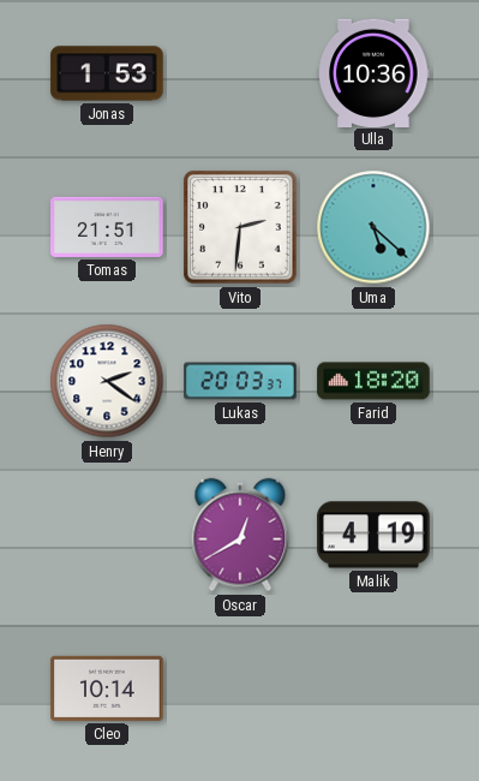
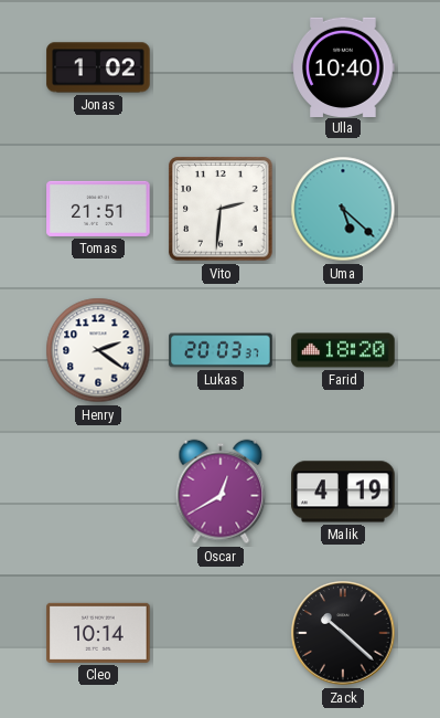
Jonas: 1:53 -> 1:02 (98, 67)
Ulla: 10:36 -> 10:40 (343, 66)
Zack: none -> 10:22 (343, 633)
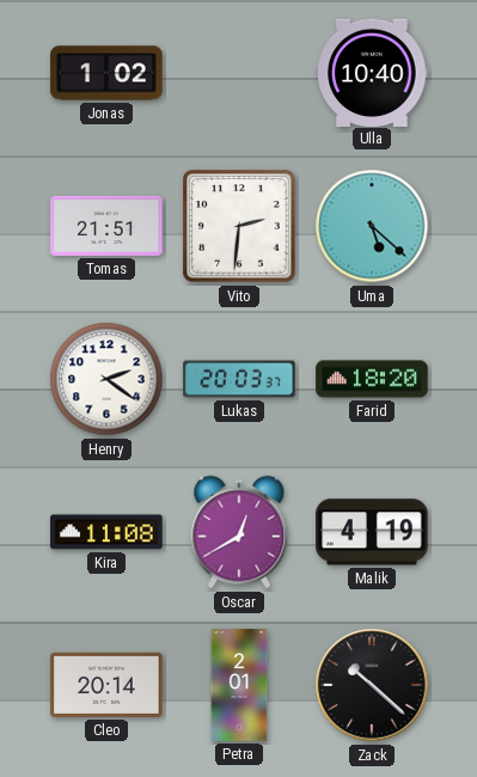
Kira: none -> 11:08 (106, 532)
Cleo: 10:14 -> 20:14 (106, 685)
Petra: none -> 2:01 (239, 685)
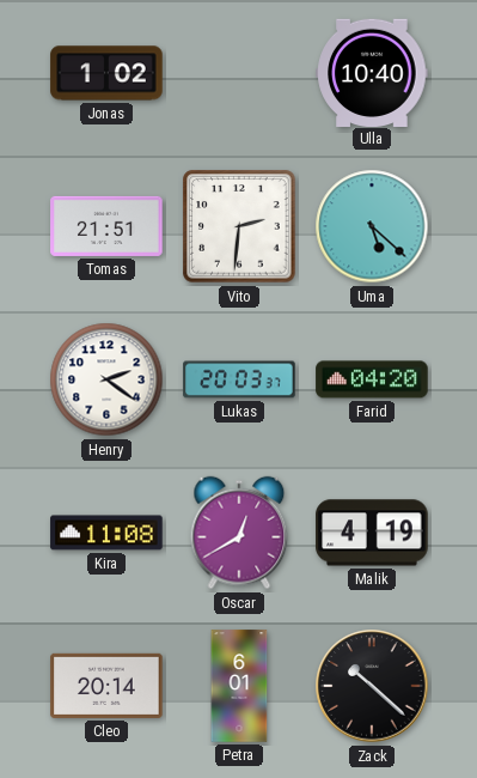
Farid: 18:20 -> 04:20 (372, 379)
Petra: 2:01 -> 6:01 (239, 686)
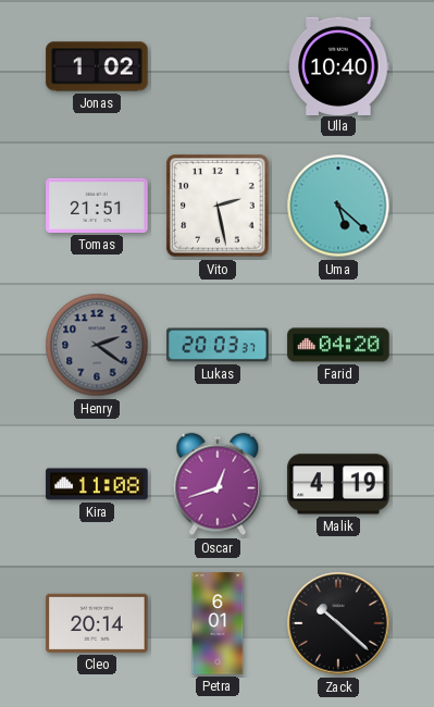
Vito: 2:31 -> 2:28 (218, 206)
Henry dial: white -> grey (97, 345)
Oscar: 12:40 -> 12:42 (218, 484)
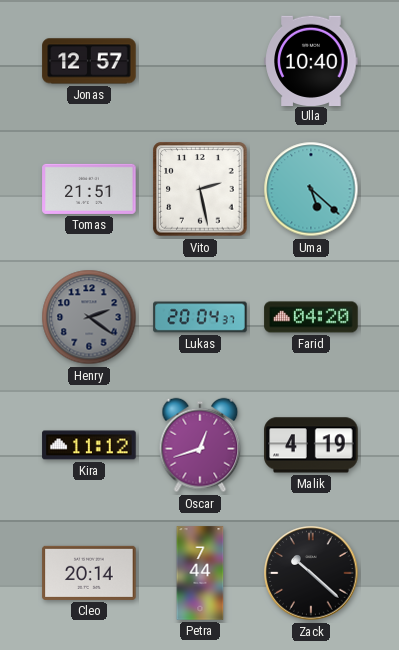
Jonas: 1:02 -> 12:57 (89, 61)
Lukas: 20:03 -> 20:04 (200, 317)
Kira: 11:08 -> 11:12 (89, 445)
Petra: 6:01 -> 7:44 (200, 573)
